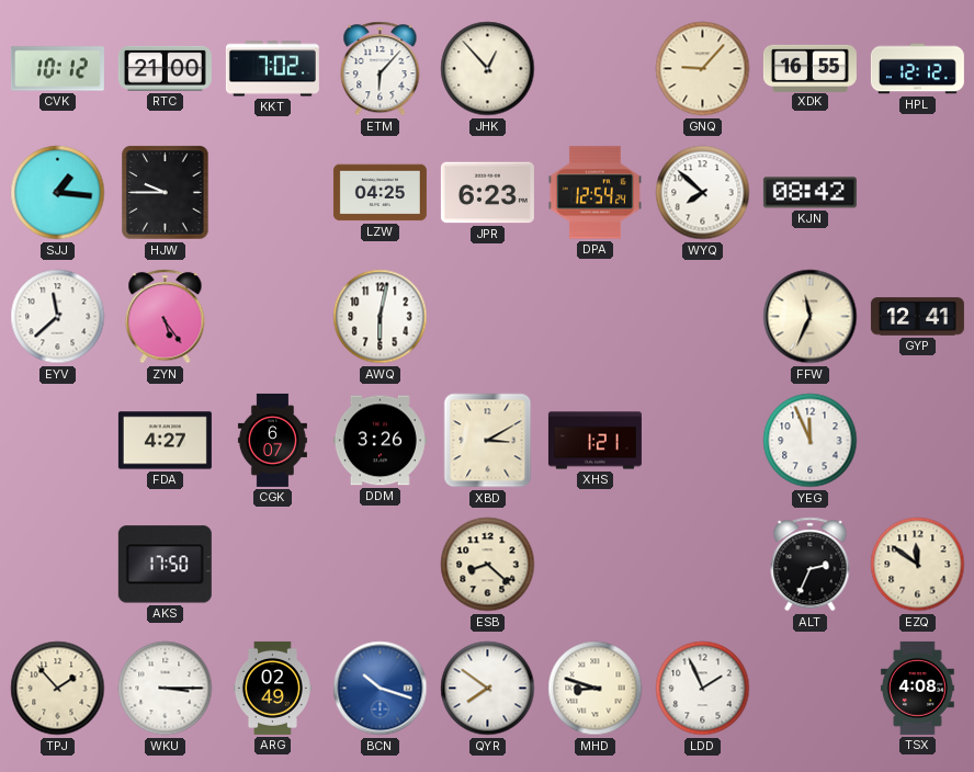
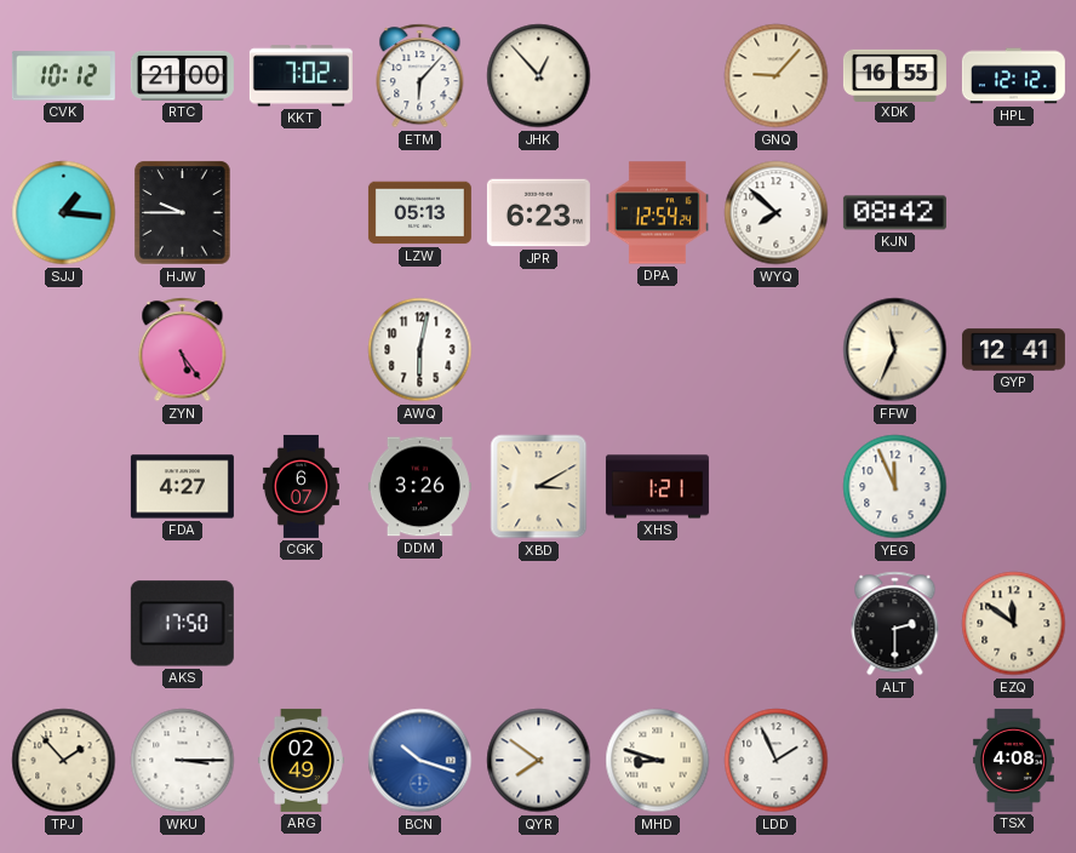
LZW: 04:25 -> 05:13 (419, 213)
EYV: 11:38 -> none (58, 317)
ESB: 8:22 -> none (488, 565)
ALT: 2:34 -> 2:30 (895, 624)
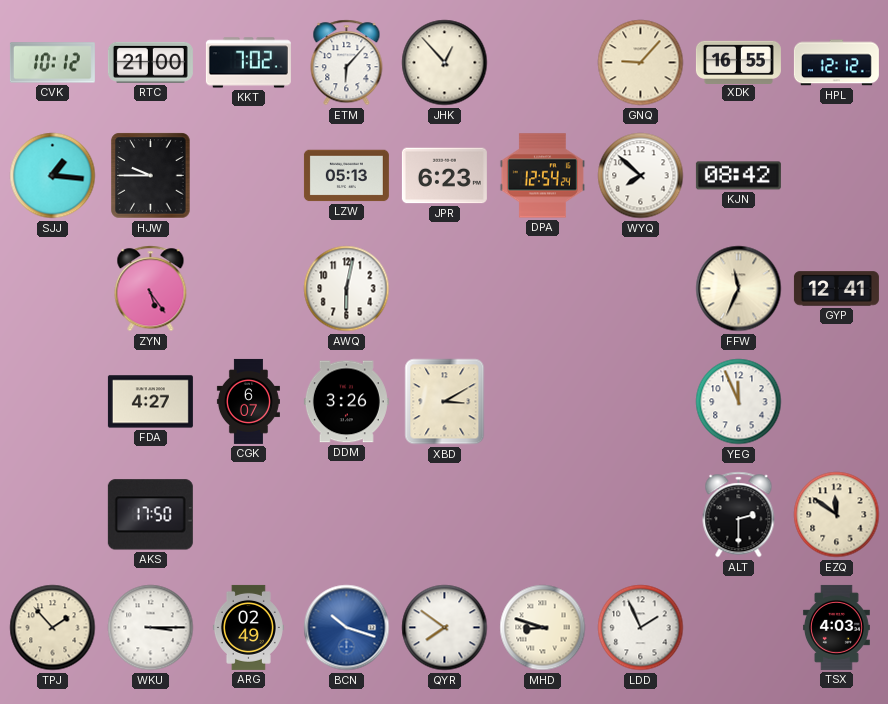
XHS: 1:21 -> none (657, 487)
TSX: 4:08 -> 4:03 (837, 627)
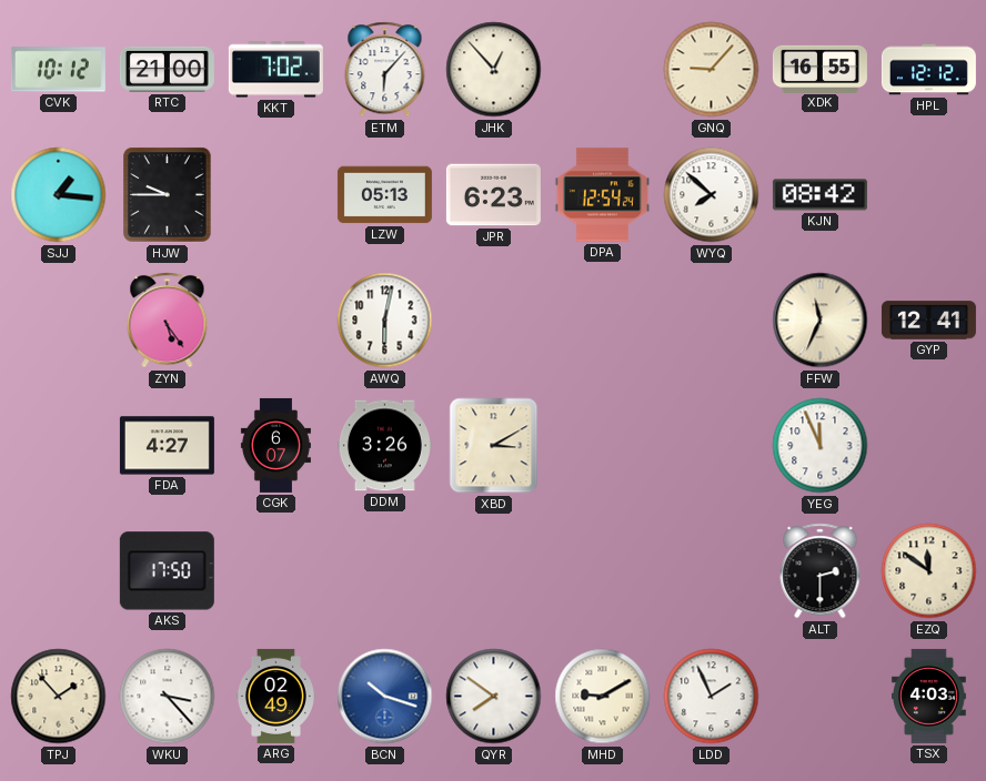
WKU: 3:15 -> 3:23 (168, 697)
MHD: 8:48 -> 9:10 (603, 697)
